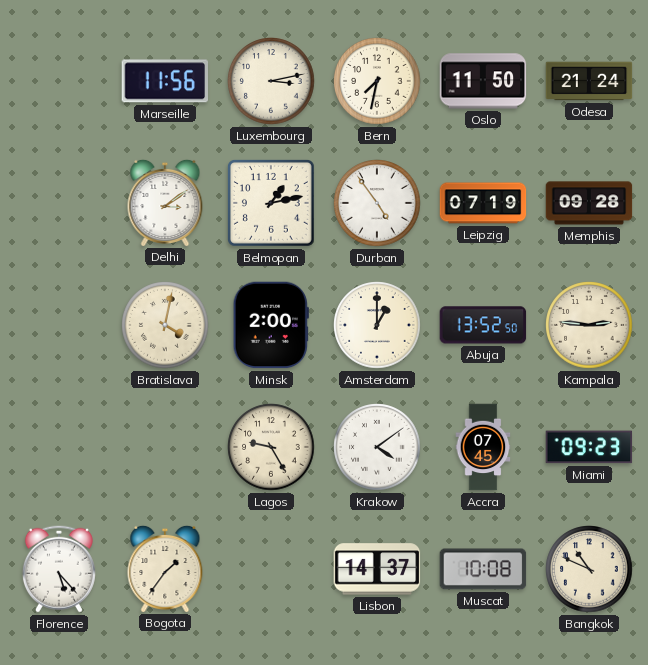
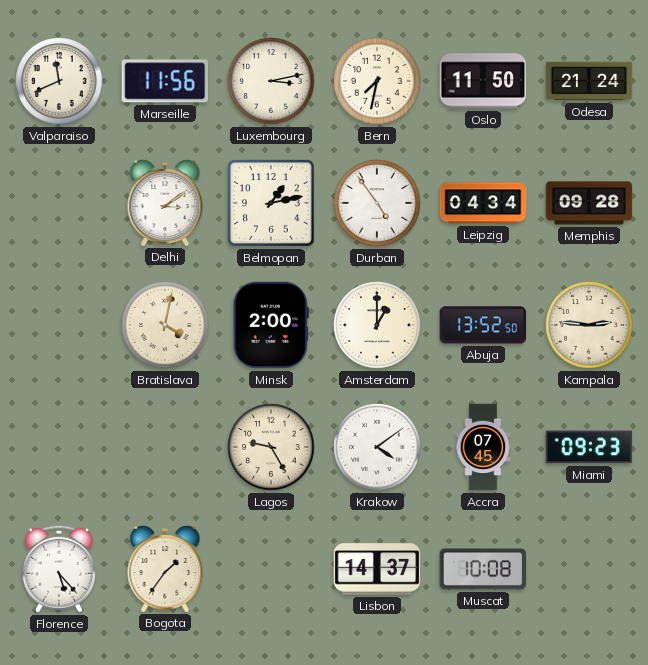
Valparaiso: none -> 11:41 (59, 81)
Leipzig: 07:19 -> 04:34 (483, 203)
Bangkok: 10:49 -> none (589, 569)
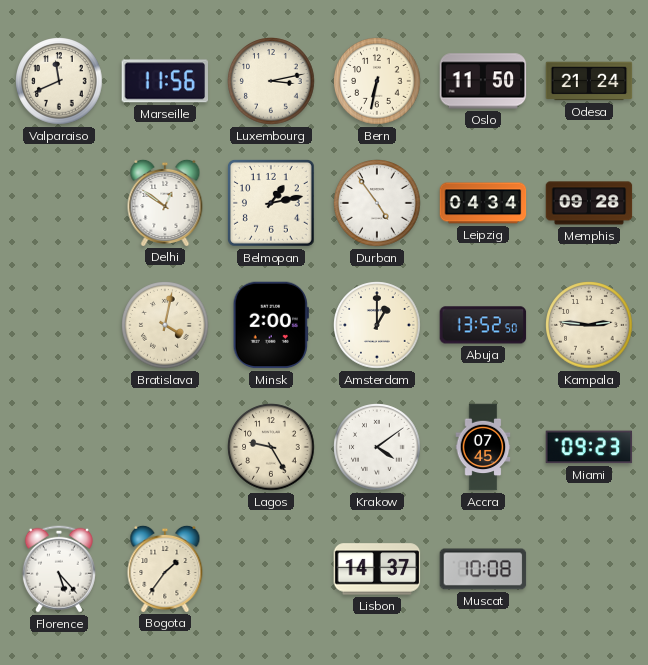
Bern: 7:32 -> 6:32 (377, 81)
Delhi: 3:09 -> 12:51 (165, 202)
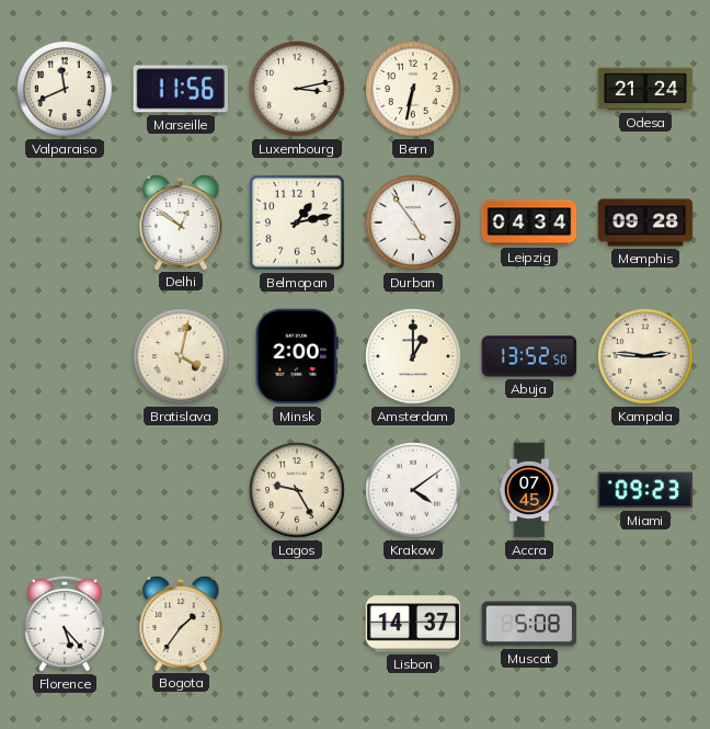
Oslo: 11:50 -> none (483, 81)
Muscat: 10:08 -> 5:08 (529, 624)
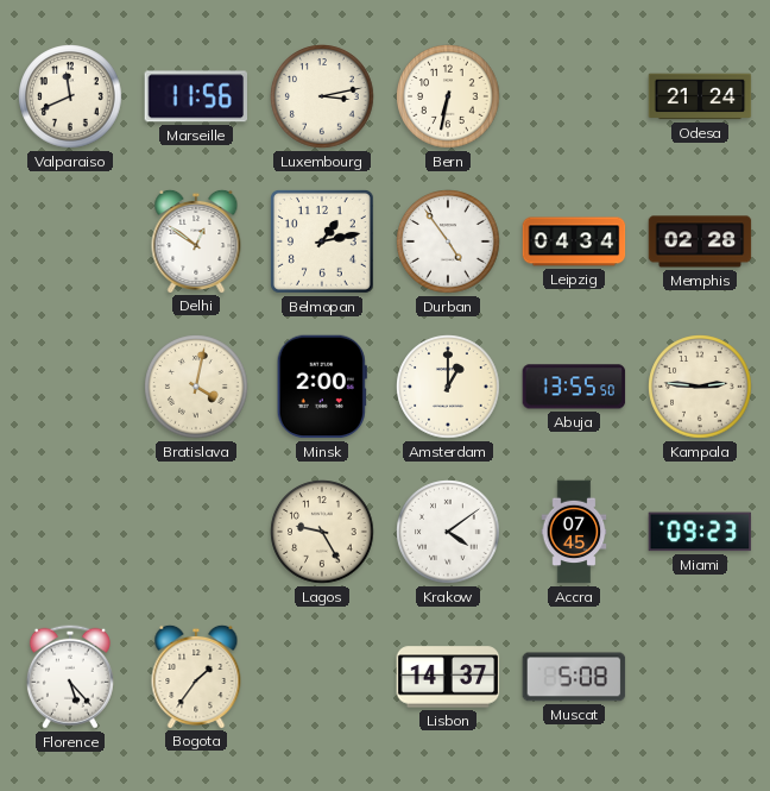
Memphis: 09:28 -> 02:28 (700, 241)
Abuja: 13:52 -> 13:55 (574, 387)
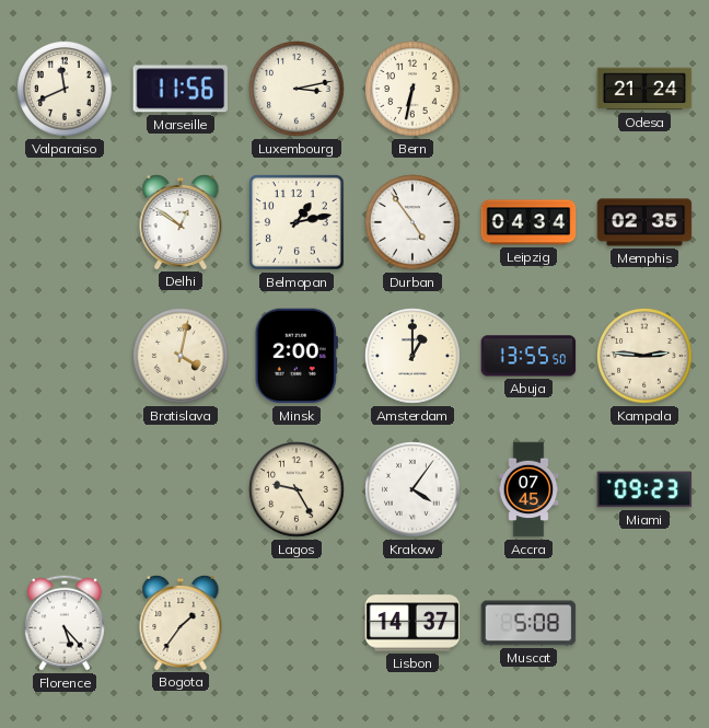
Memphis: 02:28 -> 02:35 (644, 222)
Krakow: 4:09 -> 4:06 (412, 489)
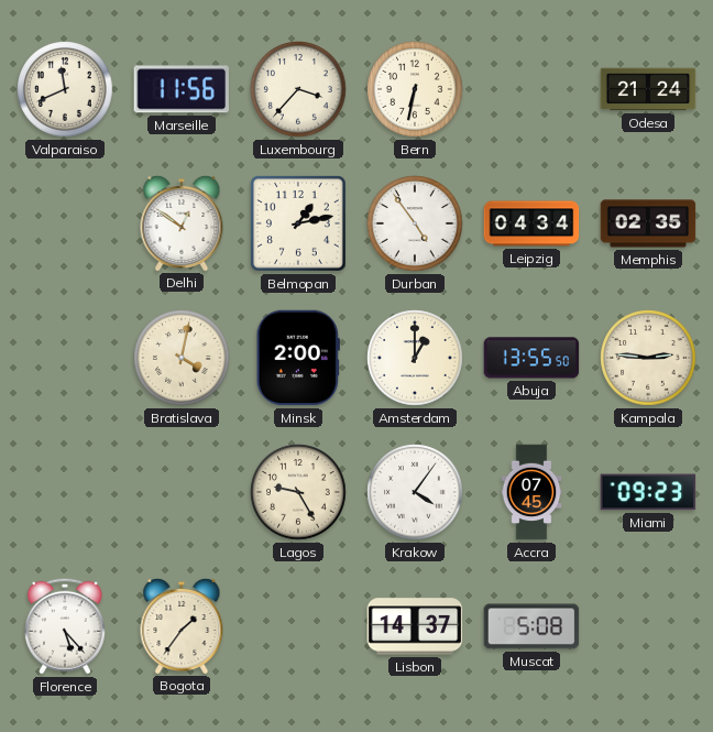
Luxembourg: 3:13 -> 3:37 (298, 89)
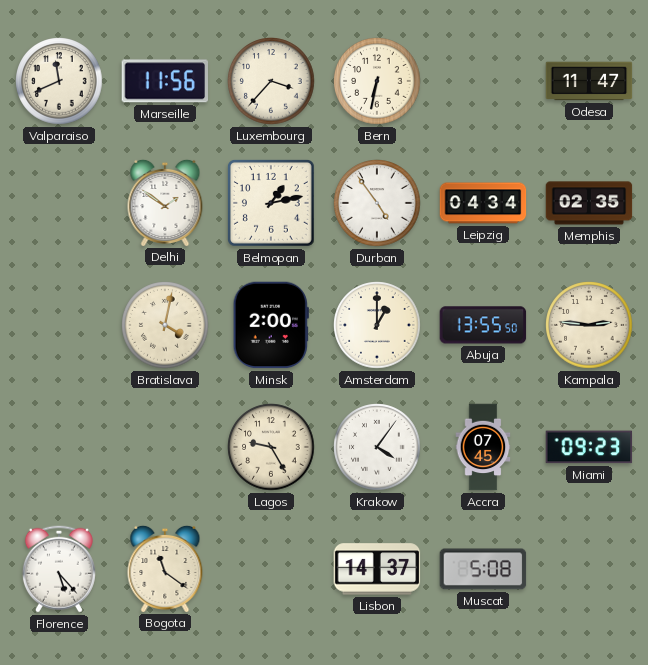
Odesa: 21:24 -> 11:47 (589, 81)
Delhi: 12:51 -> 1:51 (165, 202)
Bogota: 1:36 -> 11:21 (165, 568)
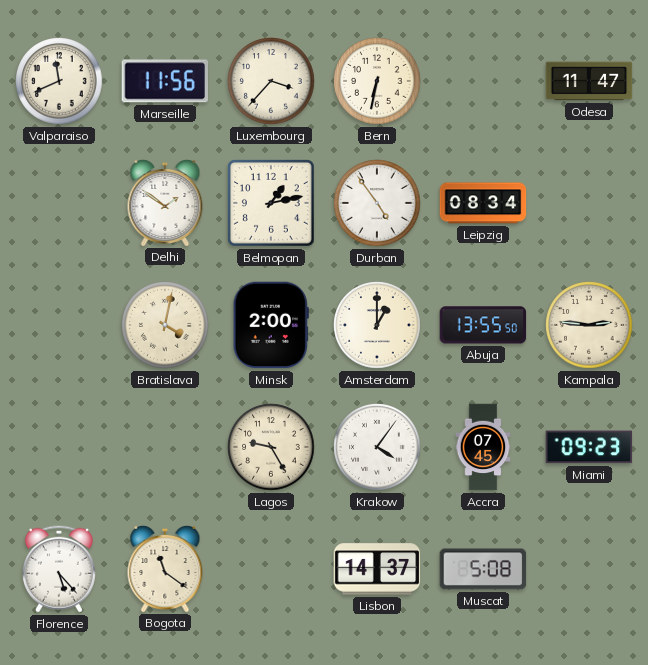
Leipzig: 04:34 -> 08:34 (483, 203)
Memphis: 02:35 -> none (589, 203)
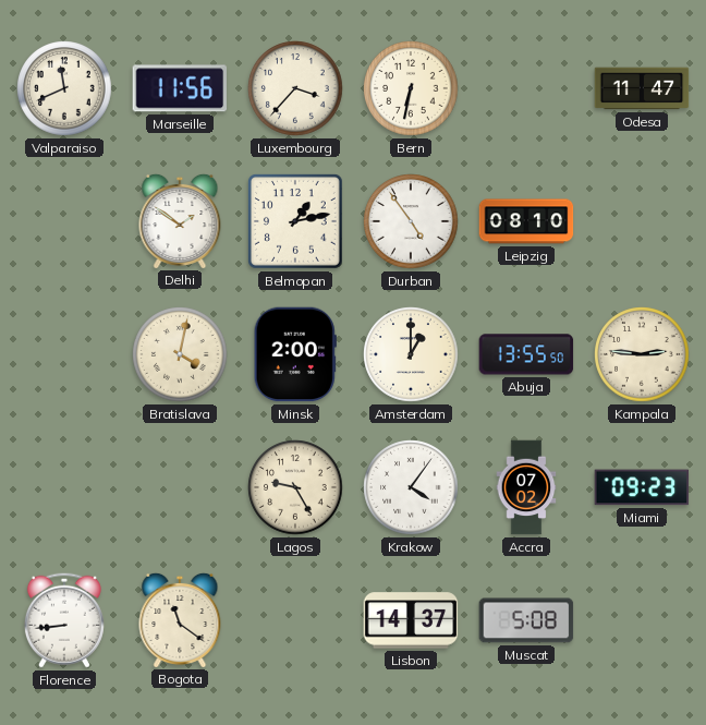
Leipzig: 08:34 -> 08:10 (526, 221)
Accra: 07:45 -> 07:02 (526, 487)
Florence: 5:23 -> 8:44 (64, 620)
